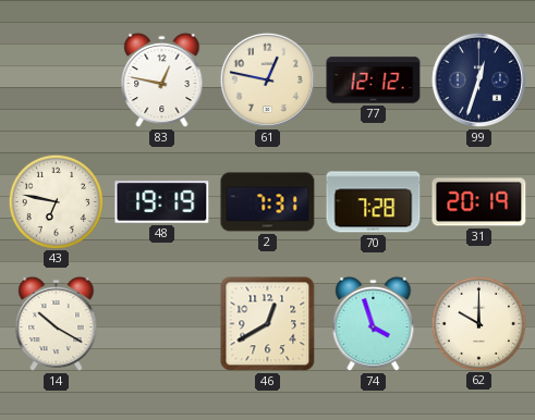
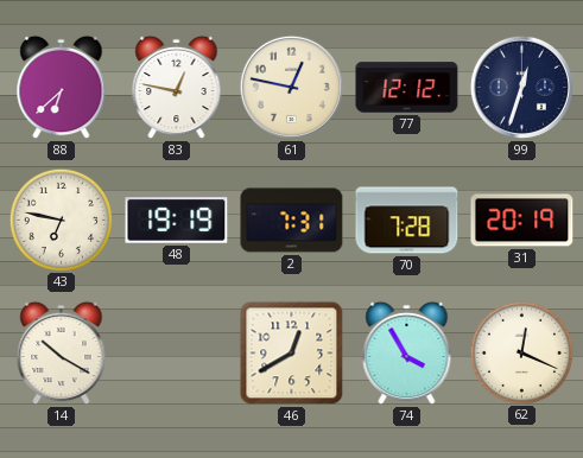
88: none -> 6:38 (62, 88)
74: 3:57 -> 3:55 (407, 354)
62: 10:00 -> 12:19 (521, 352)
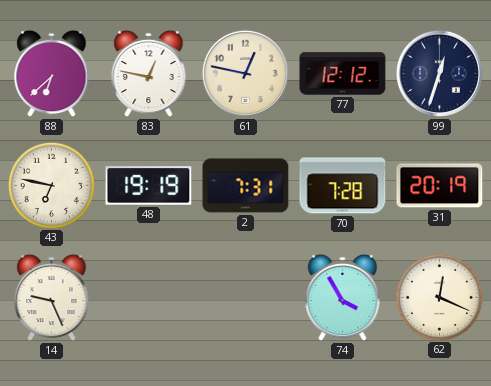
14: 10:20 -> 9:26 (52, 298)
46: 12:40 -> none (292, 354)
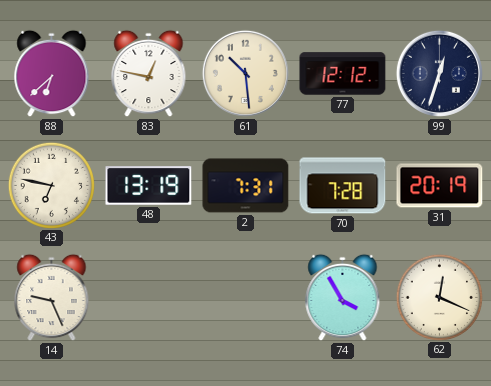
61: 12:47 -> 10:29 (245, 73)
48: 19:19 -> 13:19 (149, 186)
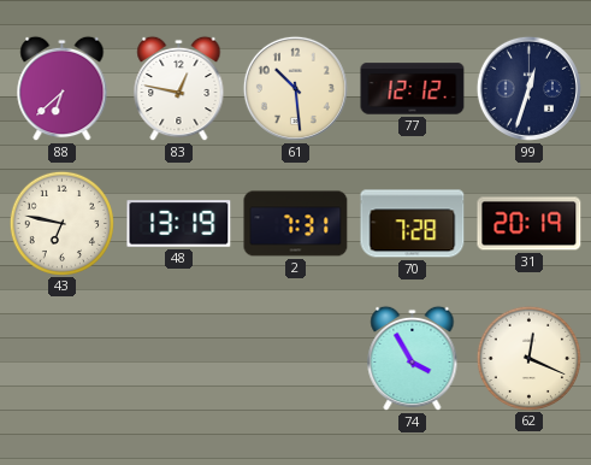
14: 9:26 -> none (52, 298)
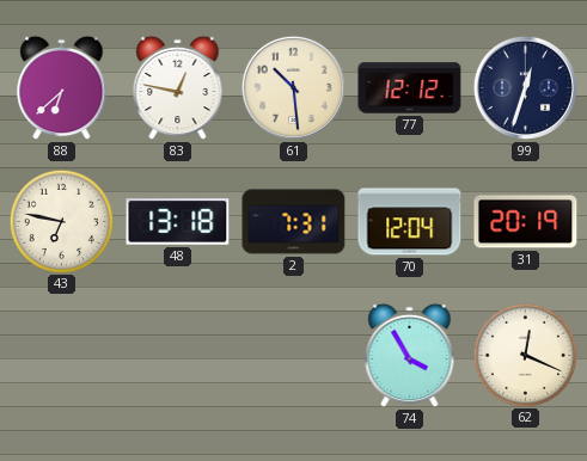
48: 13:19 -> 13:18 (178, 222)
70: 7:28 -> 12:04 (410, 222)
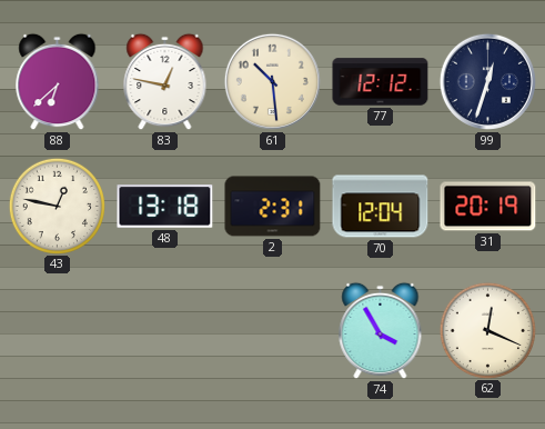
43: 6:47 -> 12:47 (57, 206)
2: 7:31 -> 2:31 (273, 207)
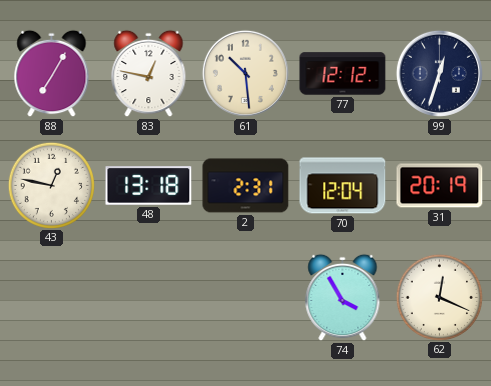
88: 6:38 -> 7:05 (52, 74)
